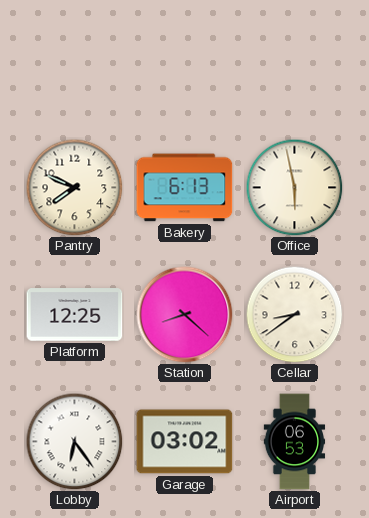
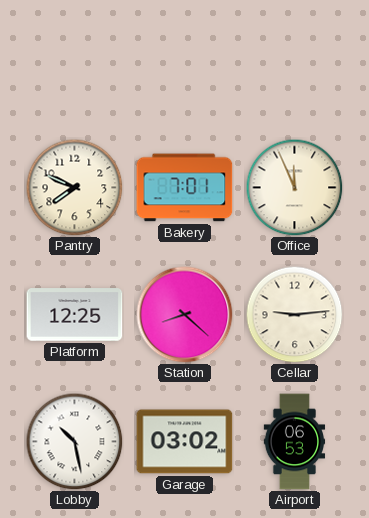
Bakery: 6:13 -> 7:01 (185, 188)
Office: 5:58 -> 11:56 (294, 187)
Cellar: 8:39 -> 9:14 (294, 314)
Lobby: 6:24 -> 10:28 (74, 441)
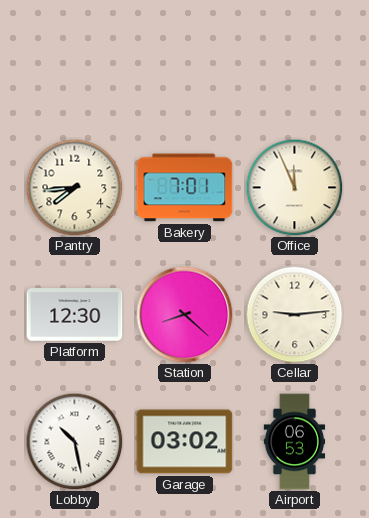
Pantry: 7:49 -> 7:44 (74, 187)
Platform: 12:25 -> 12:30 (75, 315)
